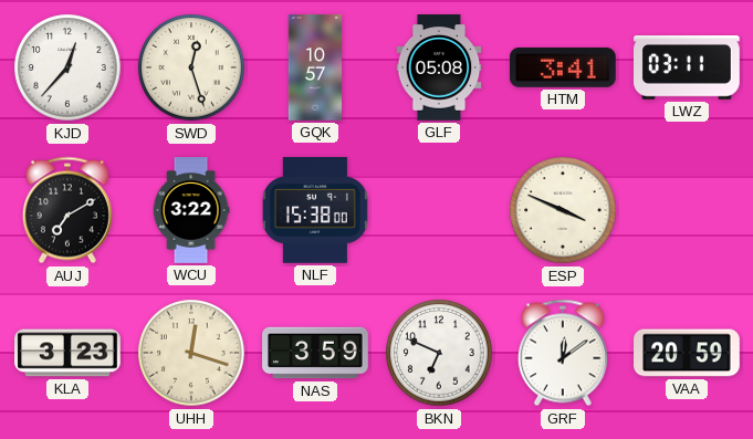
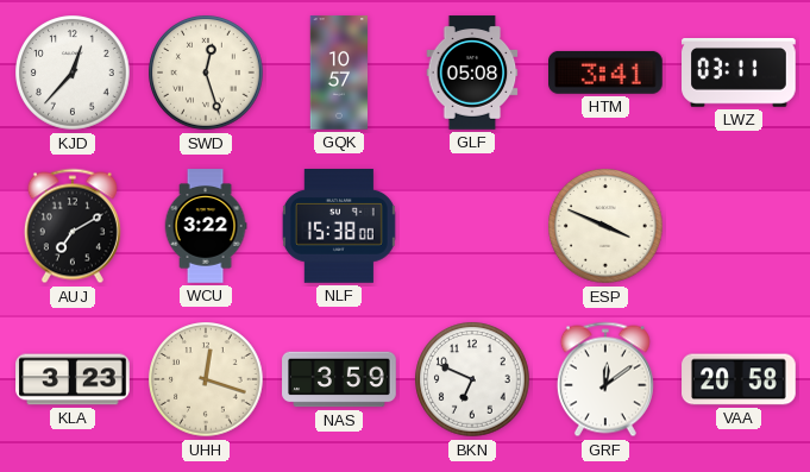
VAA: 20:59 -> 20:58 (739, 379)
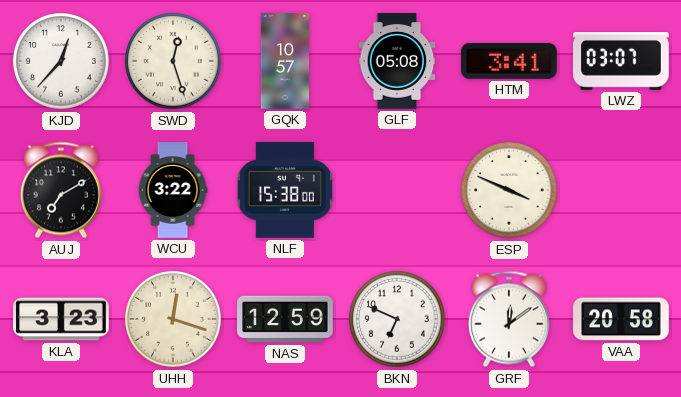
LWZ: 03:11 -> 03:07 (622, 62)
NAS: 3:59 -> 12:59 (285, 319)
